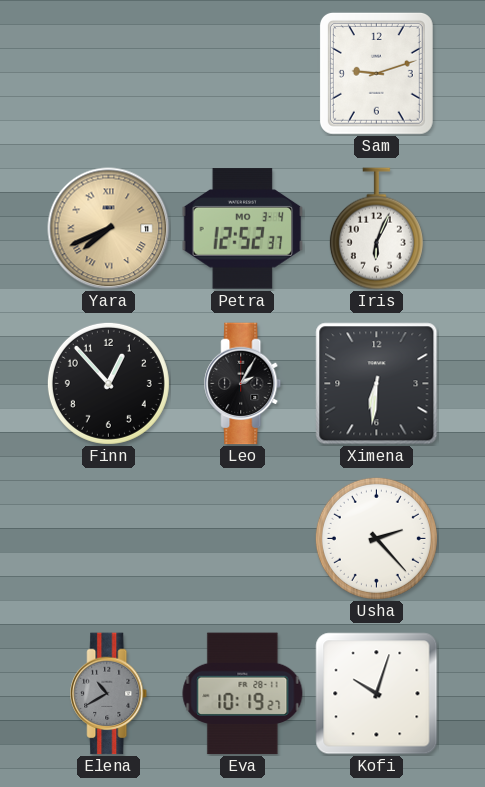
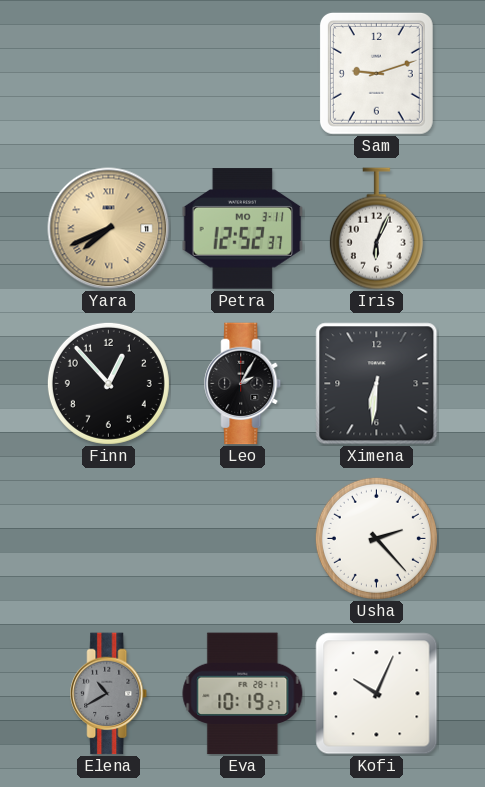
Petra date: MO 3-4 -> MO 3-11 (243, 229)
Kofi: 10:03 -> 10:04 (377, 694)
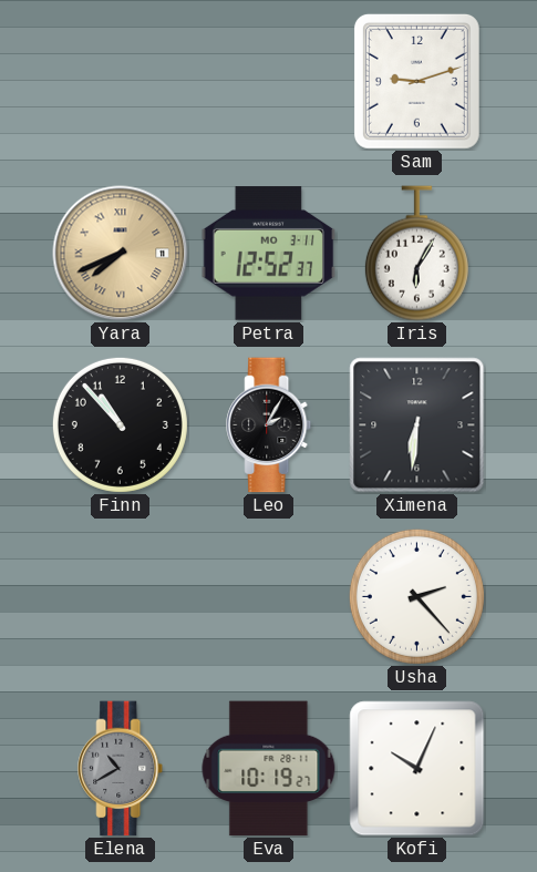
Iris: 6:04 -> 6:05 (416, 254)
Finn: 12:53 -> 10:53 (120, 424)
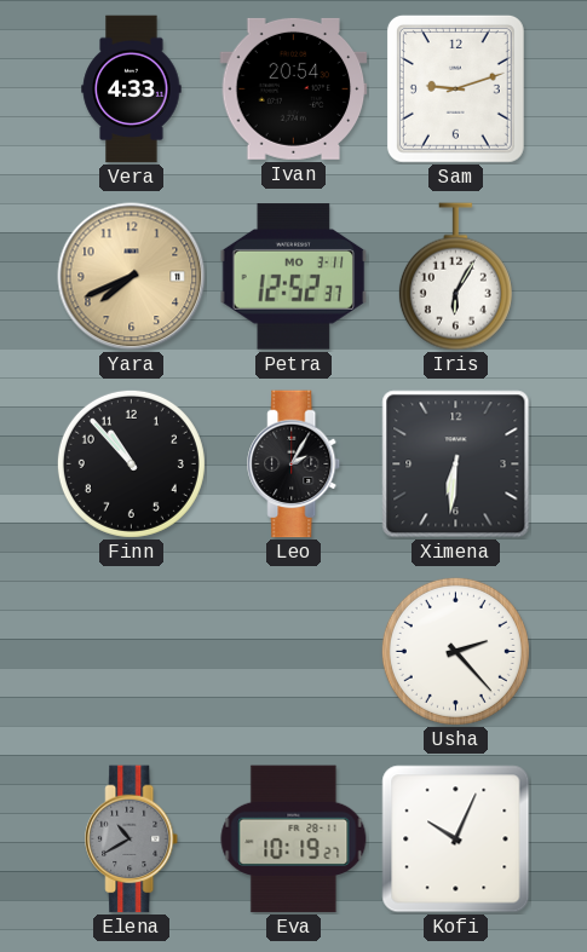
Vera: none -> 4:33 (132, 90)
Ivan: none -> 20:54 (294, 88)
Yara numerals: Roman -> Arabic (132, 277)
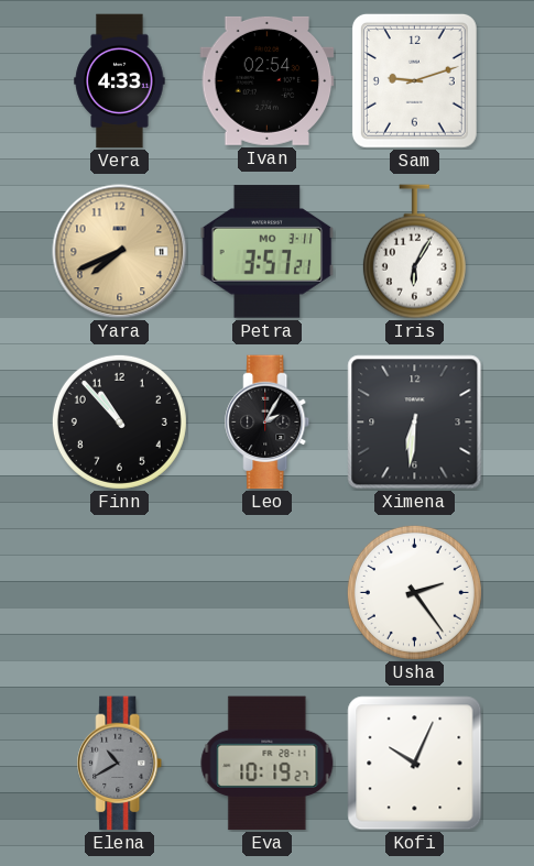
Ivan: 20:54 -> 02:54 (268, 80)
Petra: 12:52 -> 3:57 (268, 252)
Usha: 2:23 -> 2:24 (414, 592)
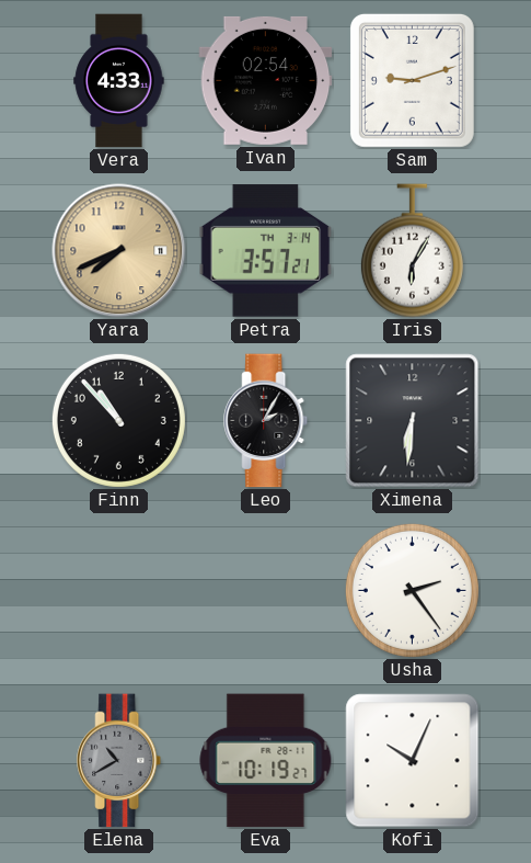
Petra date: MO 3-11 -> TH 3-14 (266, 251)
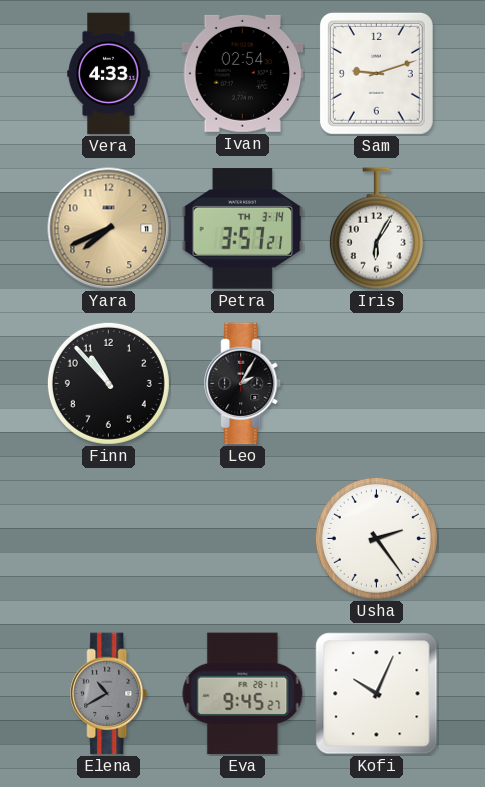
Ximena: 6:31 -> none (413, 421)
Eva: 10:19 -> 9:45 (243, 694)
